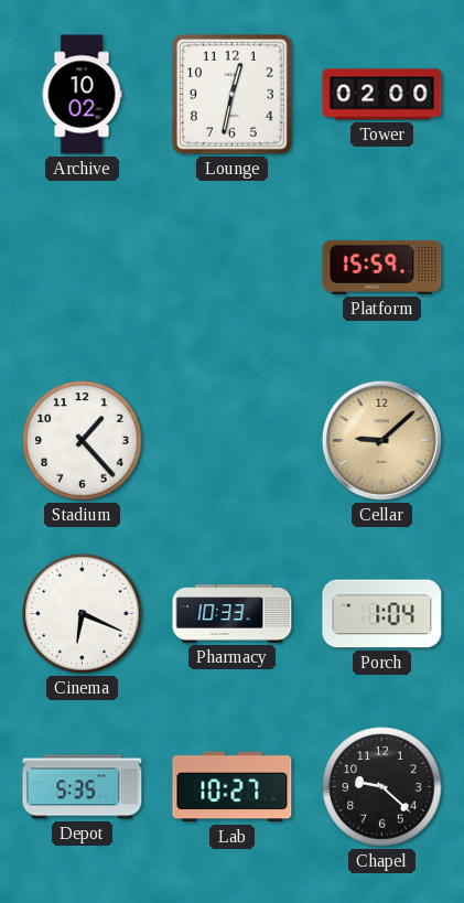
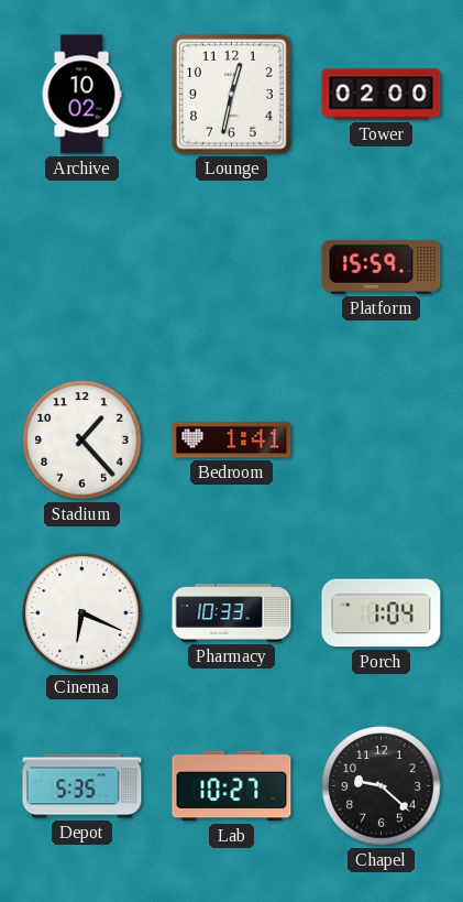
Bedroom: none -> 1:41 (232, 441)
Cellar: 9:08 -> none (381, 440)
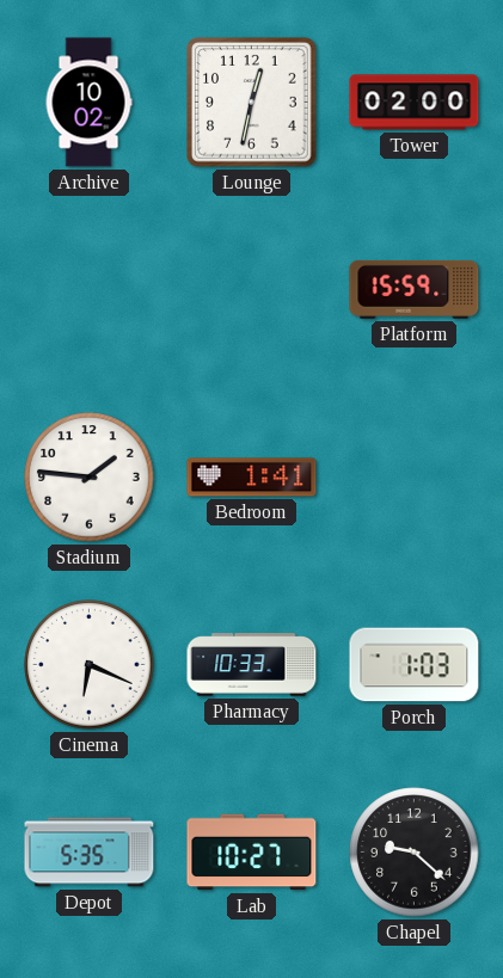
Stadium: 1:23 -> 1:46 (90, 478)
Porch: 1:04 -> 1:03 (415, 665)
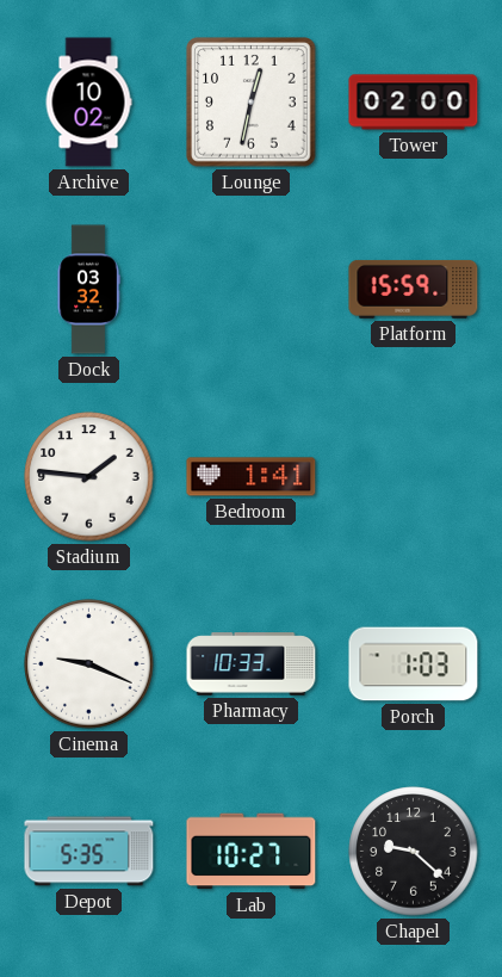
Dock: none -> 03:32 (88, 290)
Cinema: 6:19 -> 9:19 (89, 664)
